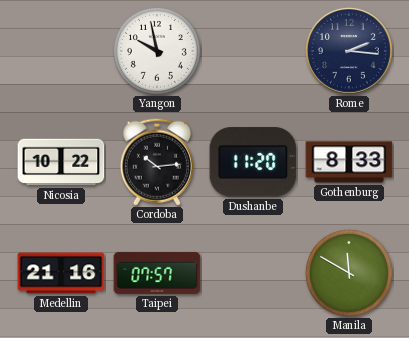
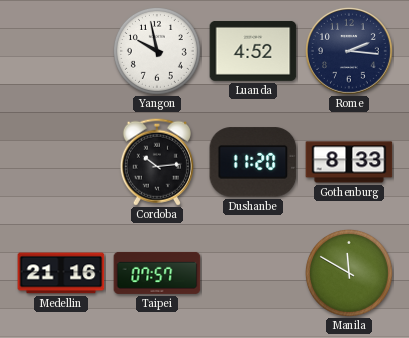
Luanda: none -> 4:52 (253, 51)
Nicosia: 10:22 -> none (61, 162)
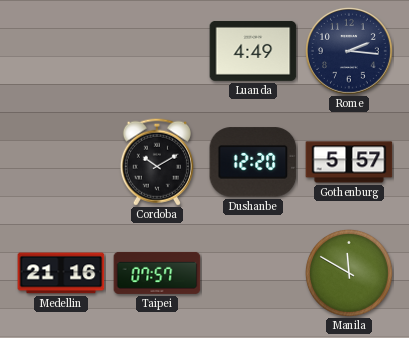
Yangon: 9:58 -> none (157, 51)
Luanda: 4:52 -> 4:49 (253, 51)
Cordoba: 10:14 -> 10:10 (157, 162)
Dushanbe: 11:20 -> 12:20 (253, 162)
Gothenburg: 8:33 -> 5:57 (349, 162)
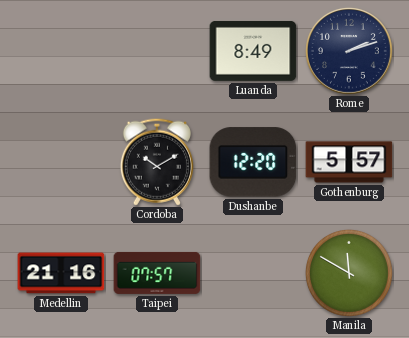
Luanda: 4:49 -> 8:49 (253, 51)
Rome: 2:16 -> 2:12 (350, 52)
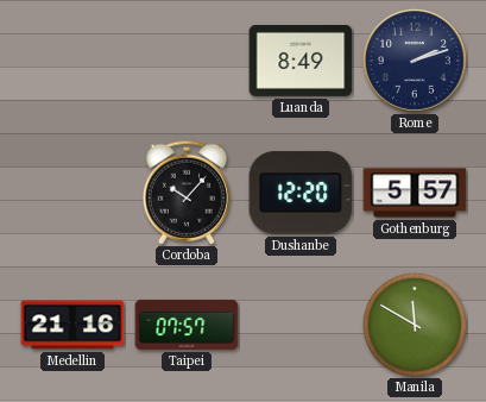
Cordoba: 10:10 -> 10:07 (187, 193)
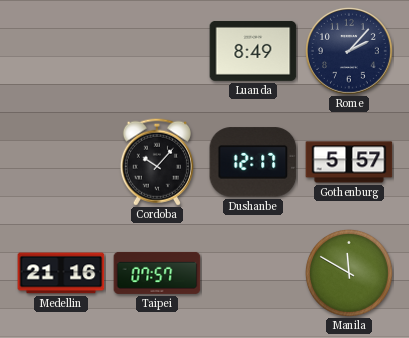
Rome: 2:12 -> 2:07 (350, 52)
Dushanbe: 12:20 -> 12:17 (253, 162)
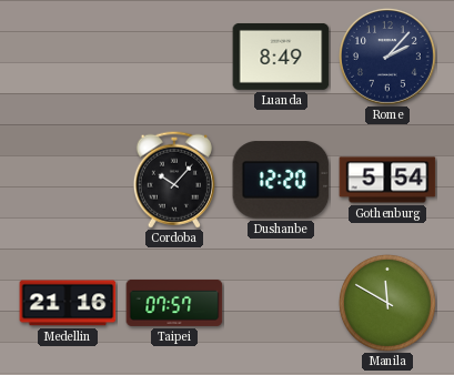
Dushanbe: 12:17 -> 12:20 (281, 180)
Gothenburg: 5:57 -> 5:54 (387, 180)
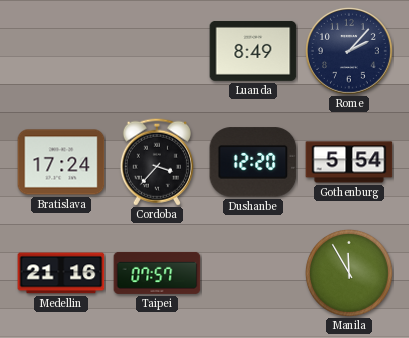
Bratislava: none -> 17:24 (61, 162)
Cordoba: 10:07 -> 3:37 (157, 162)
Manila: 11:50 -> 11:55 (349, 273)
